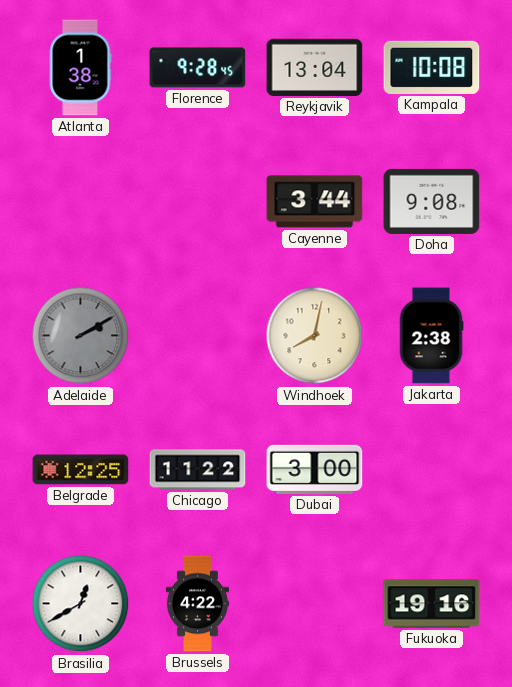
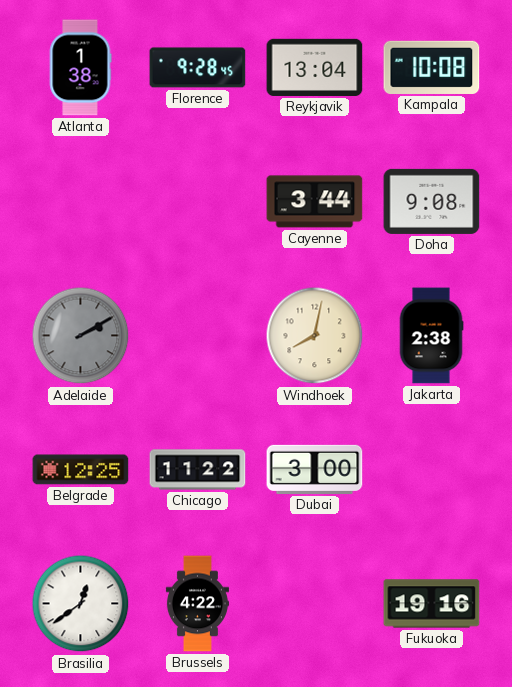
Brasilia: 12:40 -> 12:39 (81, 604)
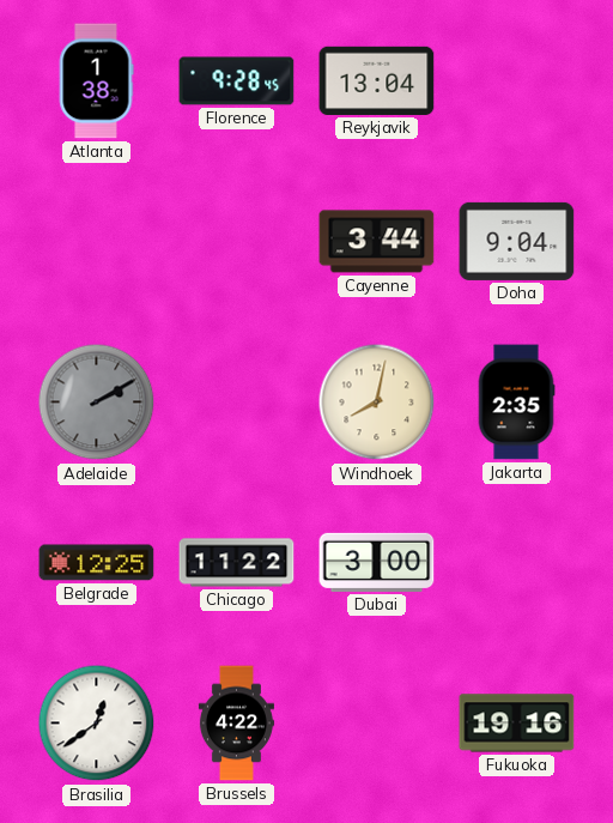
Kampala: 10:08 -> none (432, 67)
Doha: 9:08 -> 9:04 (517, 241)
Jakarta: 2:38 -> 2:35 (516, 403)
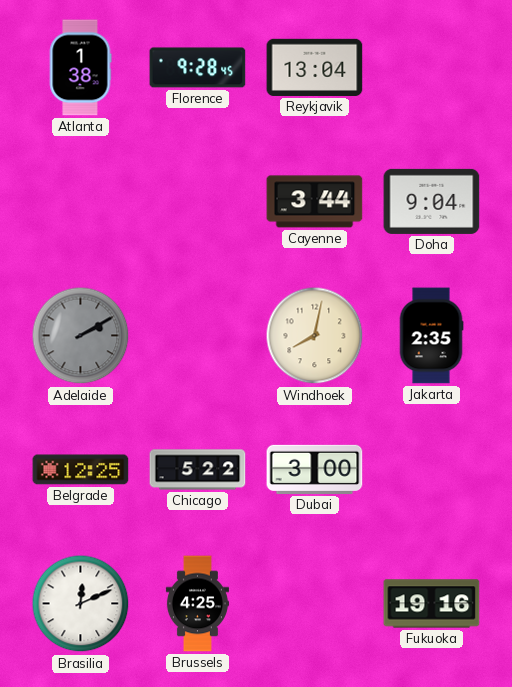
Chicago: 11:22 -> 5:22 (198, 470)
Brasilia: 12:39 -> 12:11 (81, 604)
Brussels: 4:22 -> 4:25 (197, 604)
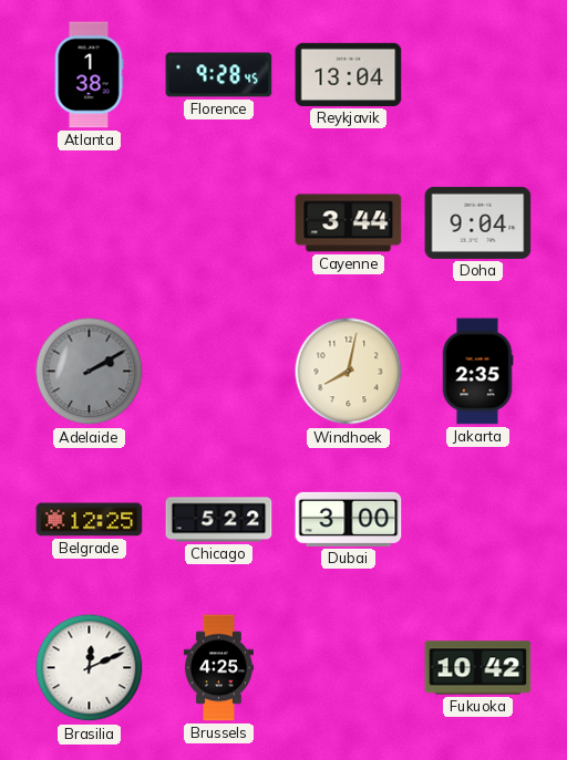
Fukuoka: 19:16 -> 10:42 (478, 668)
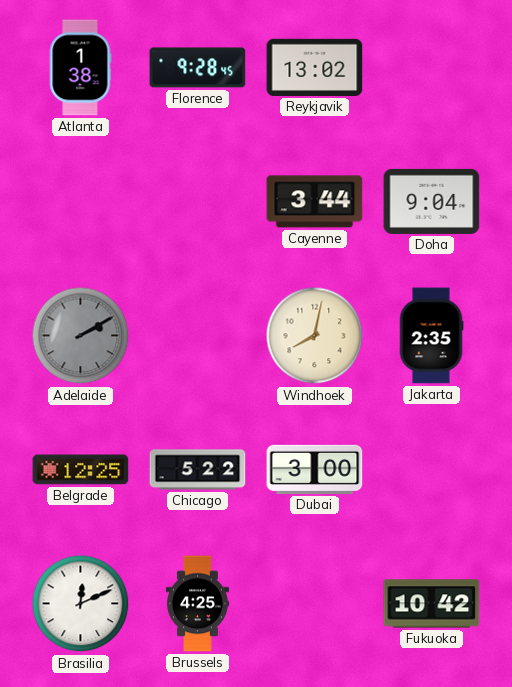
Reykjavik: 13:04 -> 13:02 (315, 67)
